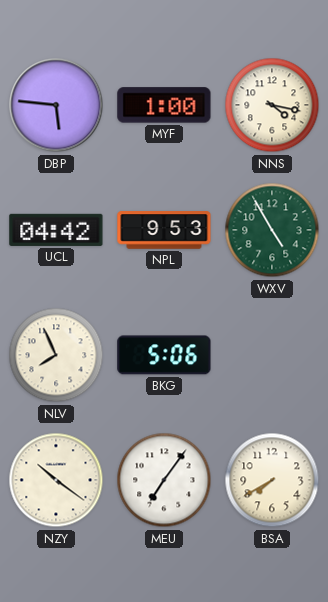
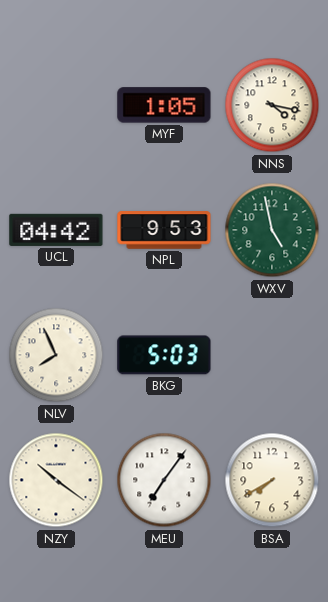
DBP: 5:46 -> none (56, 105)
MYF: 1:00 -> 1:05 (164, 105)
WXV: 4:55 -> 4:58 (272, 230)
BKG: 5:06 -> 5:03 (164, 355)
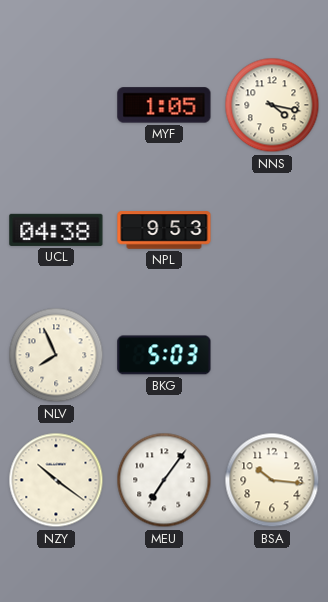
UCL: 04:42 -> 04:38 (56, 230)
WXV: 4:58 -> none (272, 230)
BSA: 7:40 -> 10:16 (272, 480)
